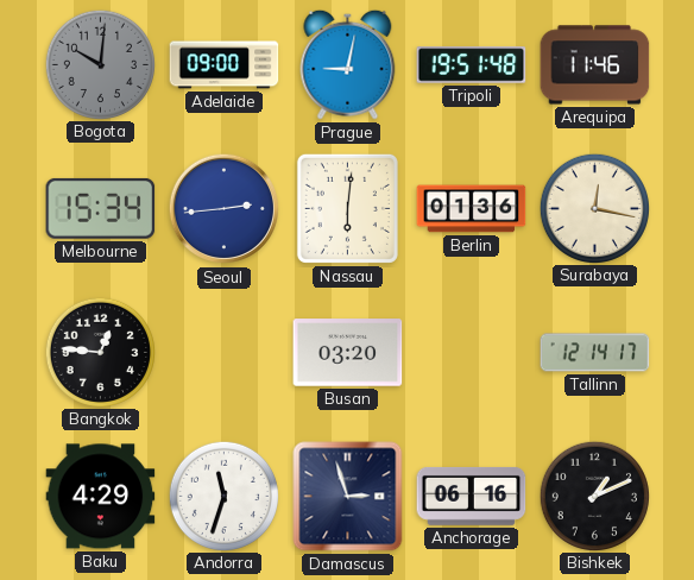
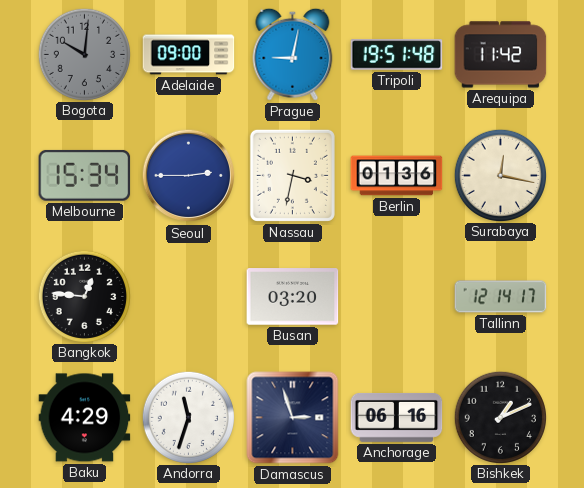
Arequipa: 11:46 -> 11:42 (501, 55)
Seoul: 2:44 -> 2:45 (189, 176)
Nassau: 6:01 -> 3:32 (292, 175)
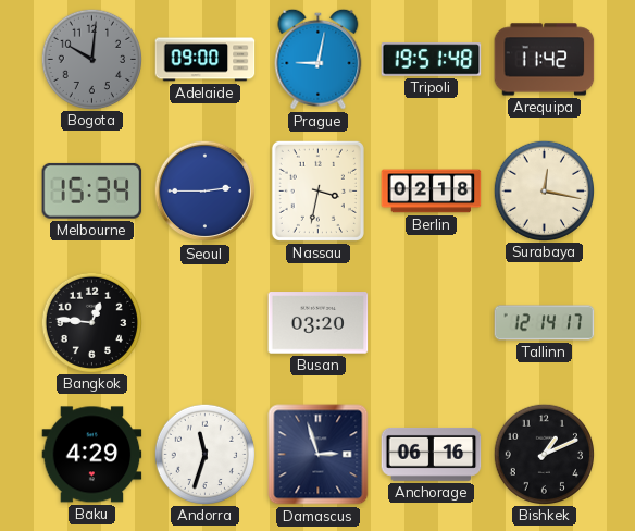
Berlin: 01:36 -> 02:18 (432, 192)
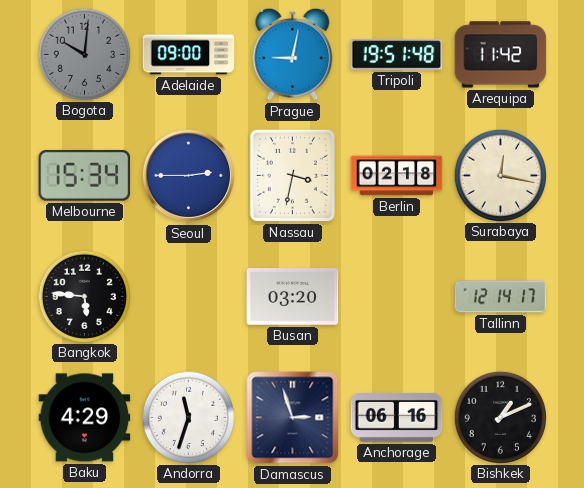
Bangkok: 12:46 -> 5:46 (84, 296)
